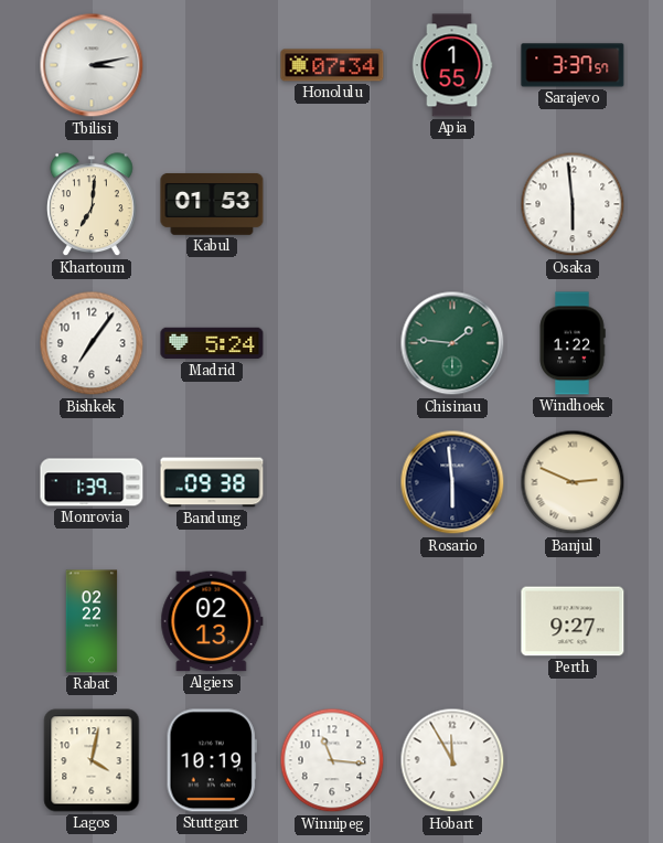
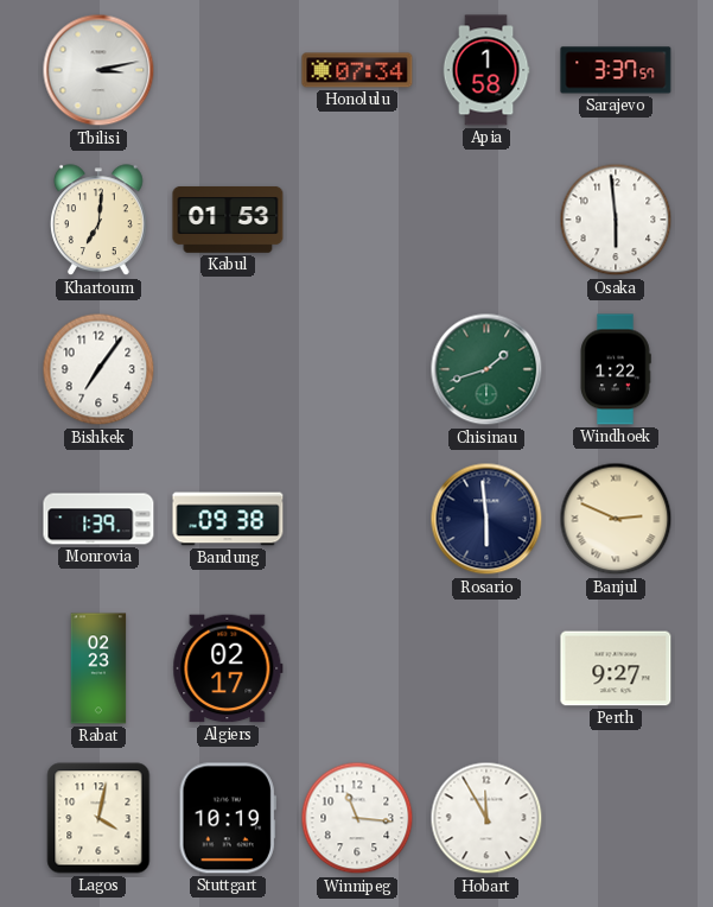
Apia: 1:55 -> 1:58 (486, 70)
Madrid: 5:24 -> none (212, 343)
Chisinau: 1:46 -> 1:42 (486, 369)
Rabat: 02:22 -> 02:23 (98, 668)
Algiers: 02:13 -> 02:17 (228, 668)
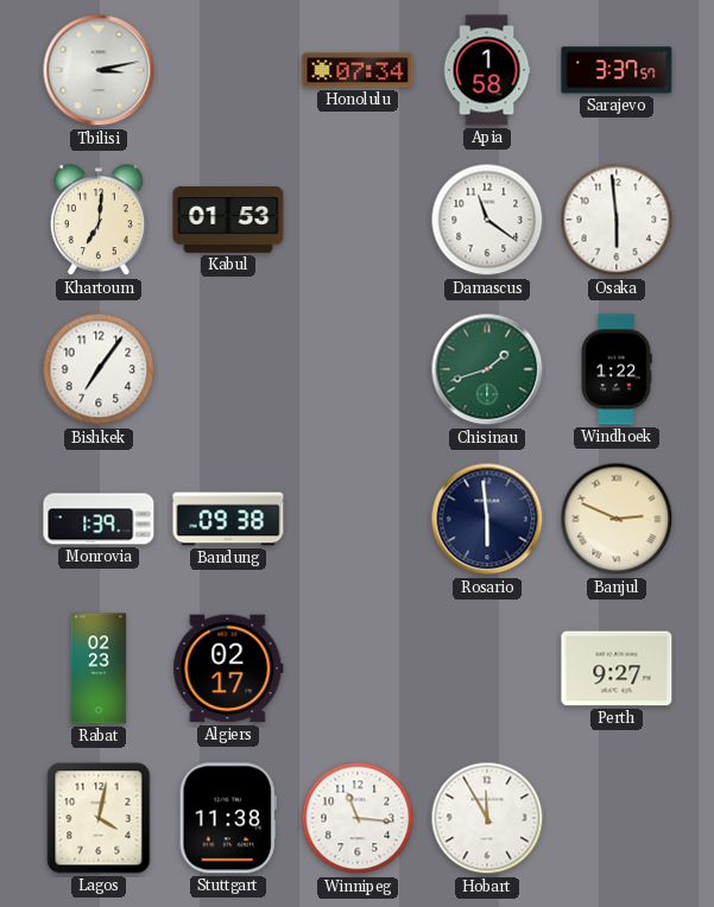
Damascus: none -> 11:21 (487, 220)
Stuttgart: 10:19 -> 11:38 (228, 818)
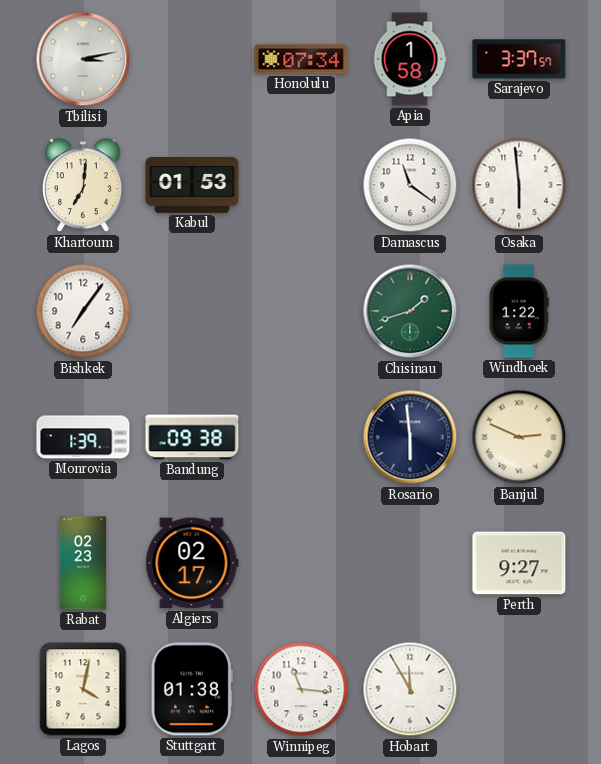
Stuttgart: 11:38 -> 01:38 (192, 689)
